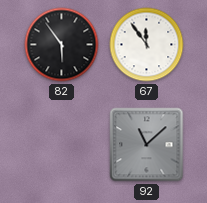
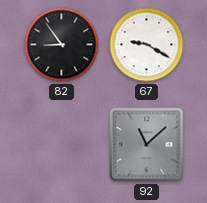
82: 5:54 -> 8:54 (62, 45)
67: 11:54 -> 9:20 (147, 45)
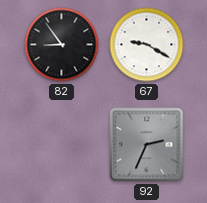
92: 11:08 -> 2:34 (147, 145)
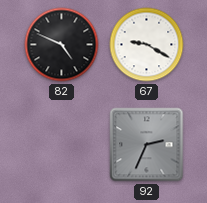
82: 8:54 -> 4:49 (62, 45)
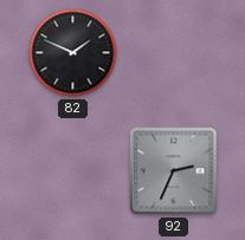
82: 4:49 -> 1:49 (73, 53)
67: 9:20 -> none (147, 45)
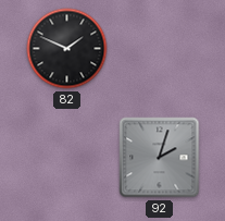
92: 2:34 -> 2:03 (160, 158)
